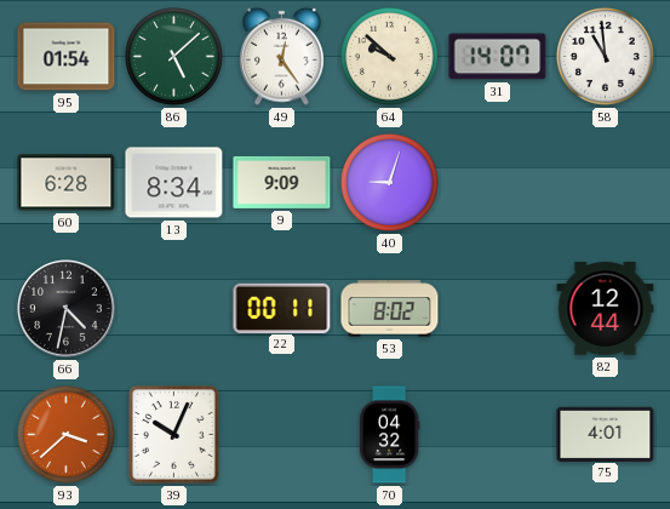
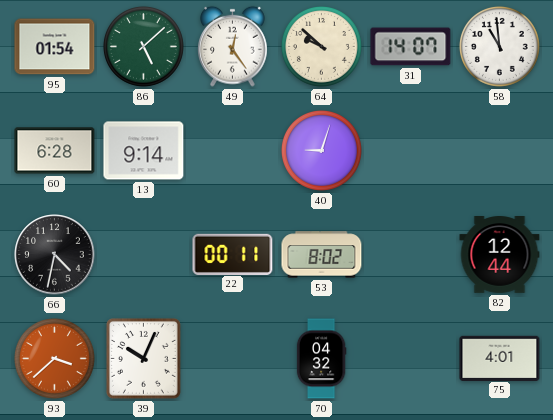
13: 8:34 -> 9:14 (144, 151)
9: 9:09 -> none (282, 182)
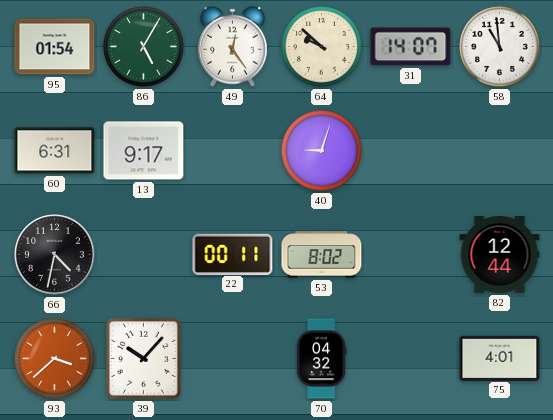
86: 5:08 -> 5:05 (143, 46)
60: 6:28 -> 6:31 (55, 151)
13: 9:14 -> 9:17 (144, 151)
39: 10:04 -> 10:07 (143, 358)
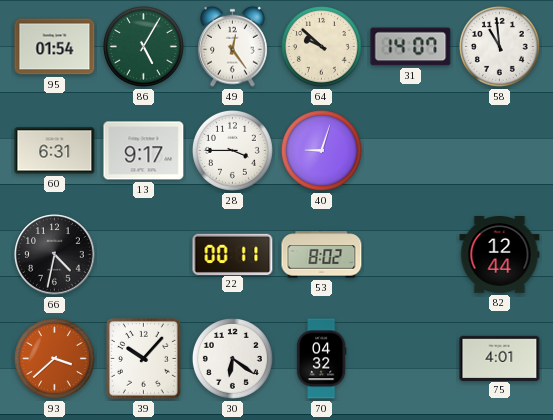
28: none -> 3:45 (232, 150)
30: none -> 6:21 (232, 358)
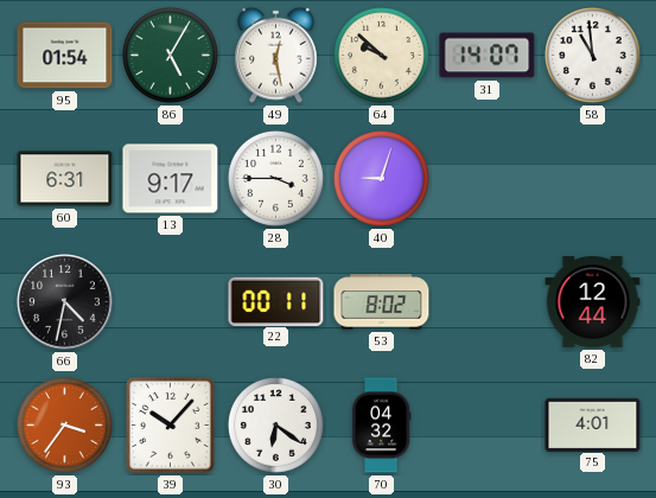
49: 12:24 -> 12:28 (276, 55)
93: 3:38 -> 3:36 (64, 424)
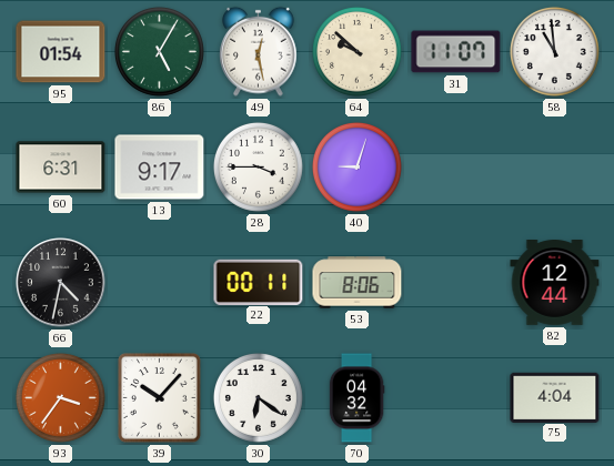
31: 14:07 -> 11:07 (456, 52)
53: 8:02 -> 8:06 (358, 283)
75: 4:01 -> 4:04 (555, 397)
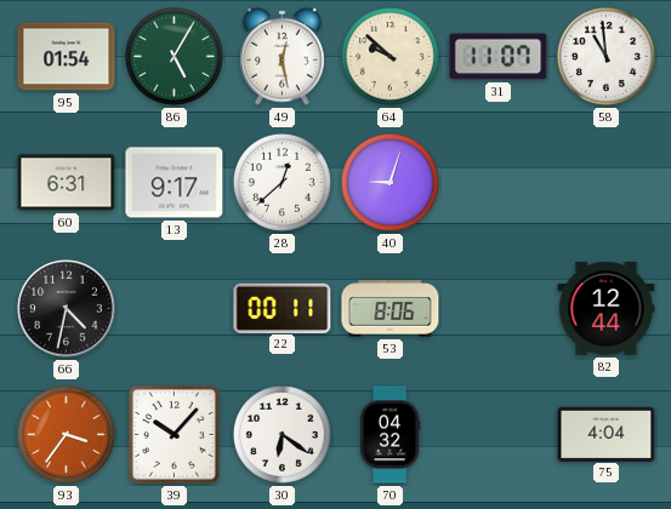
28: 3:45 -> 12:38 (282, 182)
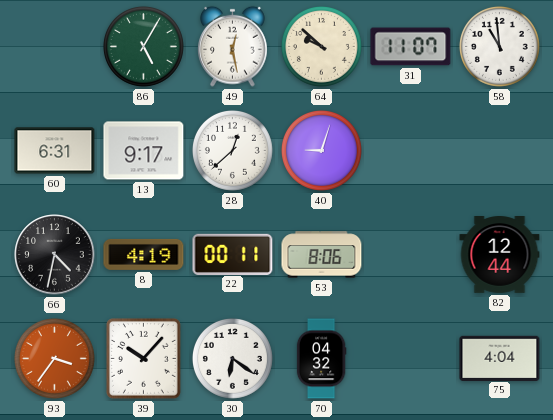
95: 01:54 -> none (67, 57)
8: none -> 4:19 (144, 254)
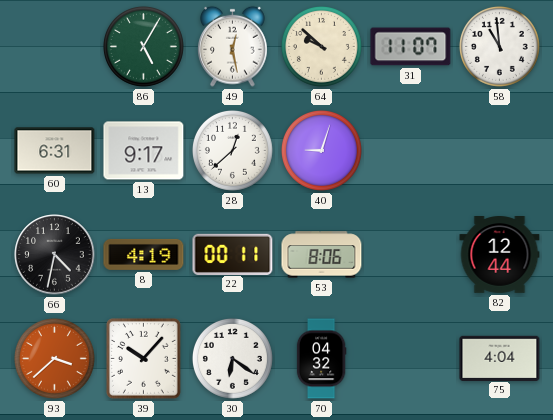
93: 3:36 -> 3:38 (54, 358)
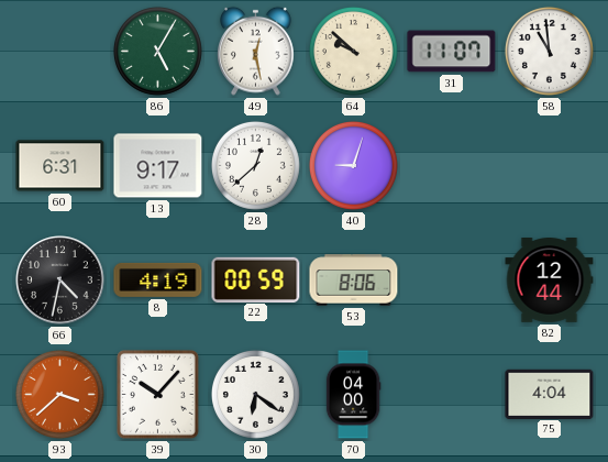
22: 00:11 -> 00:59 (256, 279)
70: 04:32 -> 04:00 (353, 395)
